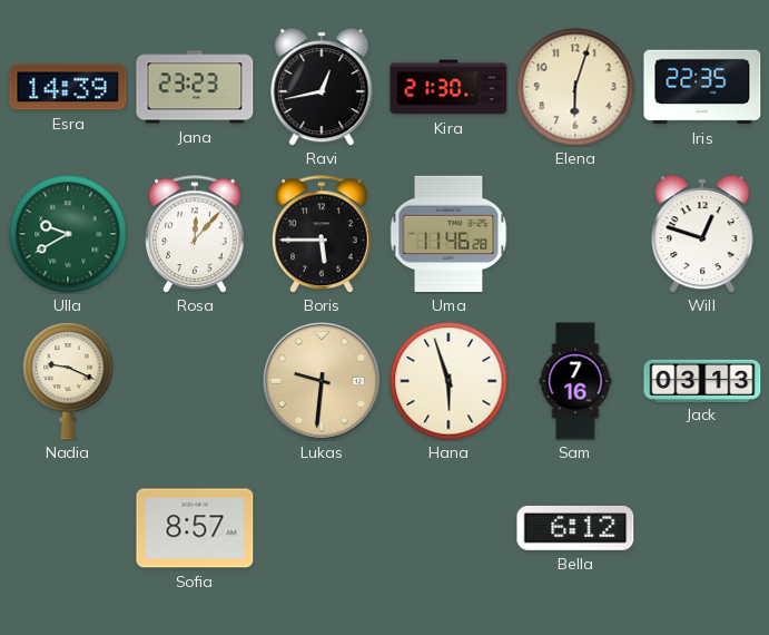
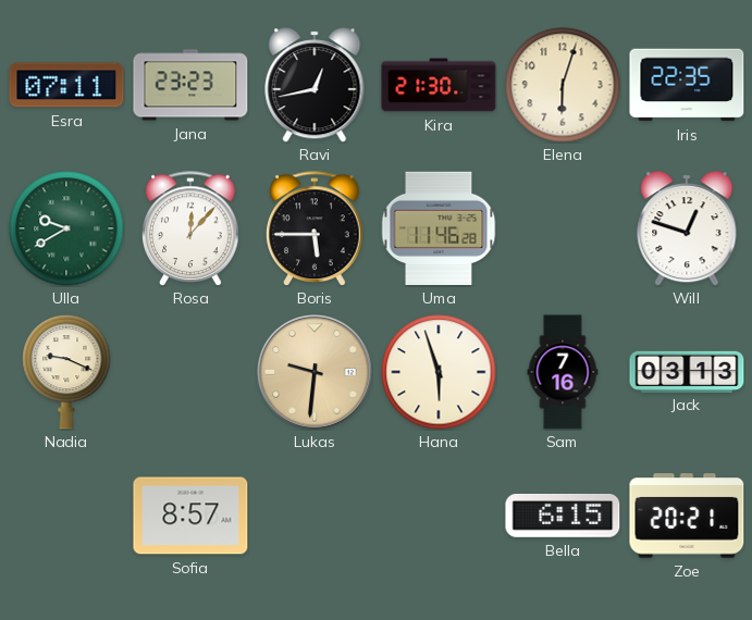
Esra: 14:39 -> 07:11 (66, 85)
Bella: 6:12 -> 6:15 (563, 516)
Zoe: none -> 20:21 (687, 516)
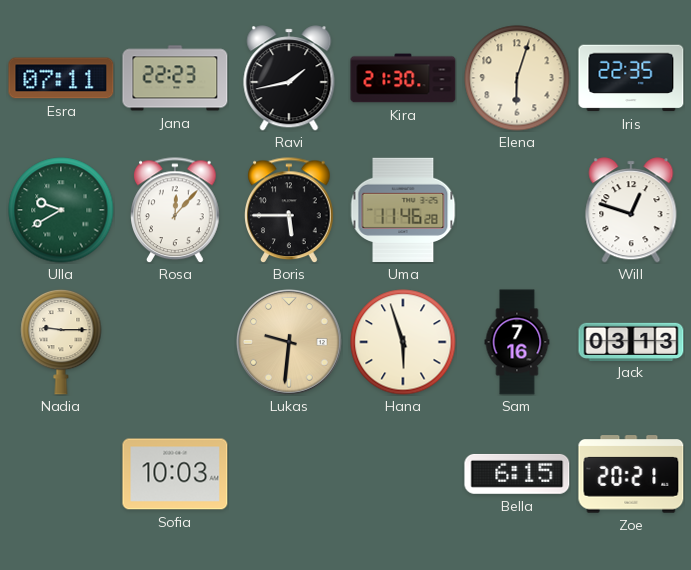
Jana: 23:23 -> 22:23 (175, 78)
Ravi: 12:43 -> 1:43 (289, 78)
Nadia: 9:19 -> 9:15 (61, 342)
Sofia: 8:57 -> 10:03 (175, 474)
